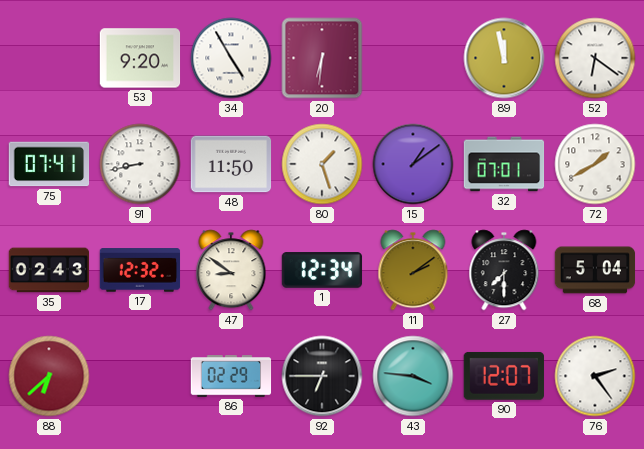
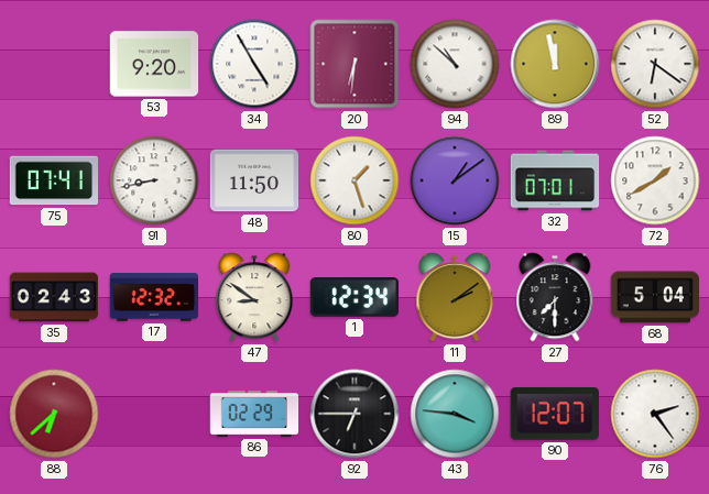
94: none -> 10:52 (455, 64)
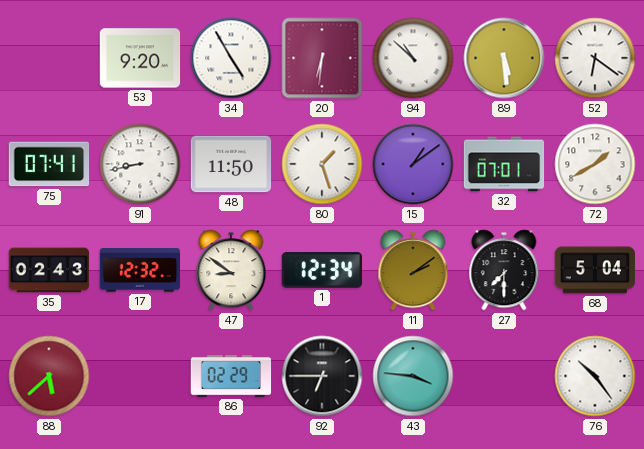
89: 11:58 -> 5:29 (504, 58)
88: 6:38 -> 5:38 (49, 376)
90: 12:07 -> none (555, 414)
76: 2:24 -> 10:24 (595, 376)
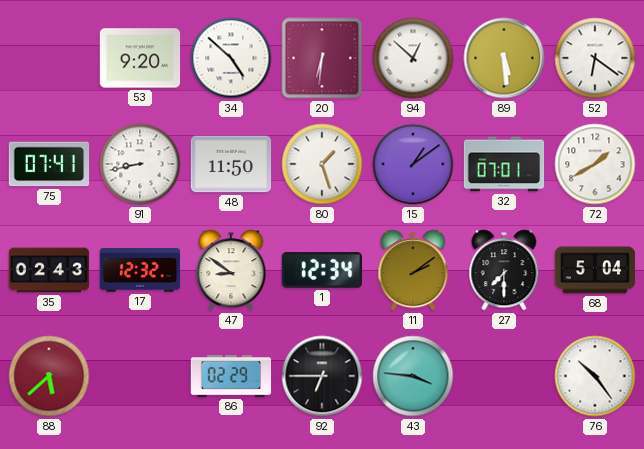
34: 4:55 -> 4:52 (231, 58)
94: 10:52 -> 12:52 (413, 58)
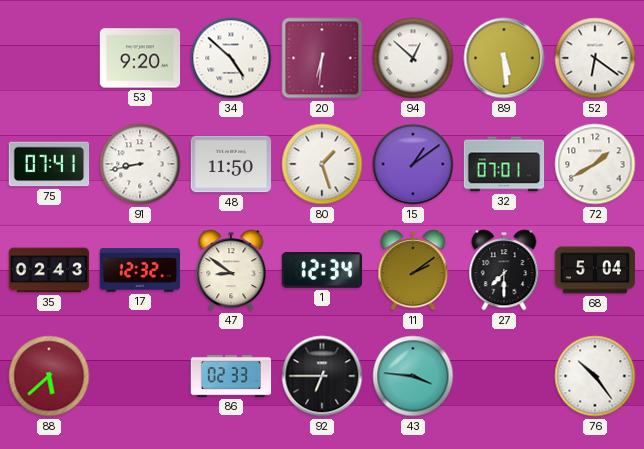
86: 02:29 -> 02:33 (231, 376)
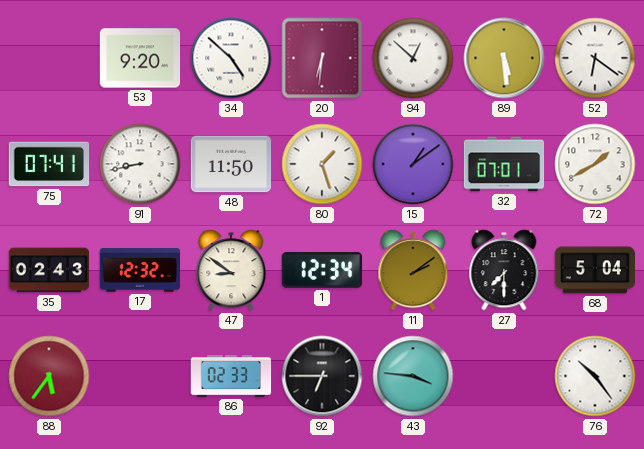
88: 5:38 -> 5:36 (49, 376)
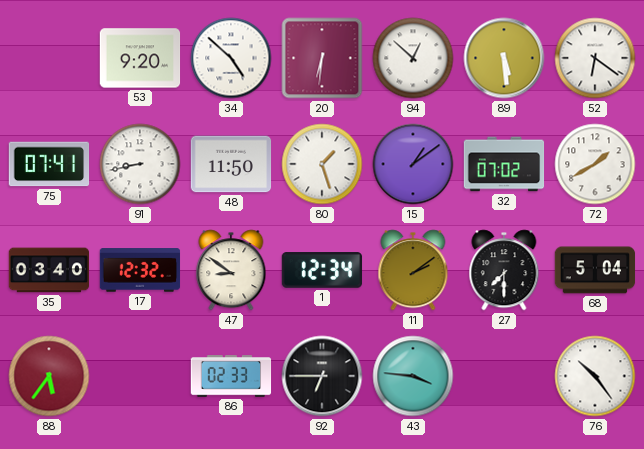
32: 07:01 -> 07:02 (504, 164)
35: 02:43 -> 03:40 (49, 270)
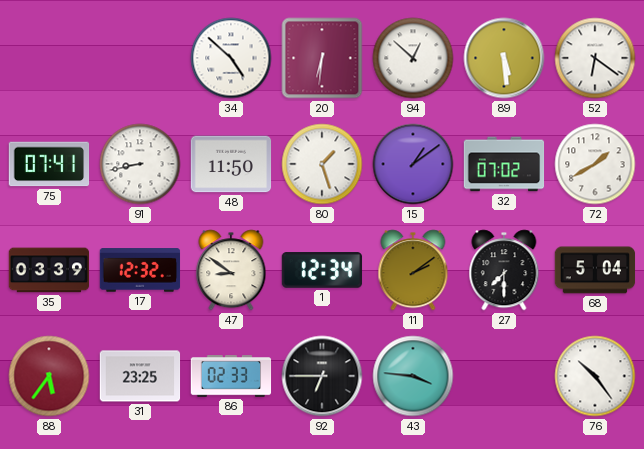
53: 9:20 -> none (140, 58)
35: 03:40 -> 03:39 (49, 270)
31: none -> 23:25 (140, 376)
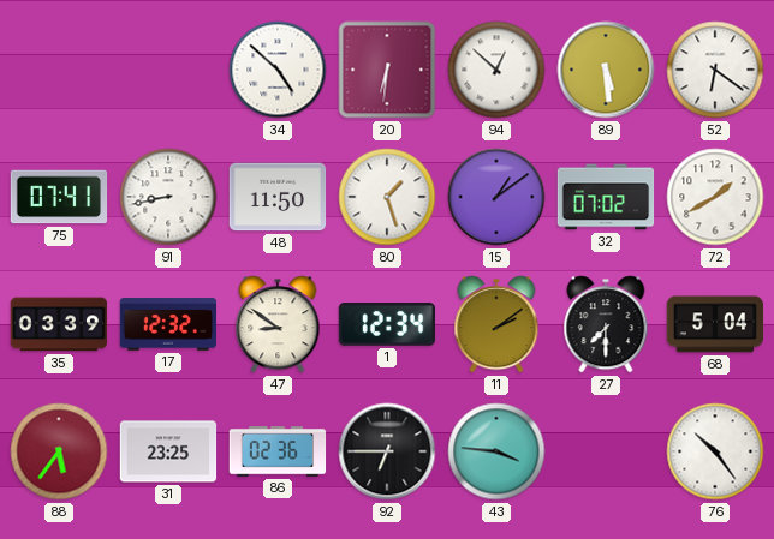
86: 02:33 -> 02:36 (278, 451)
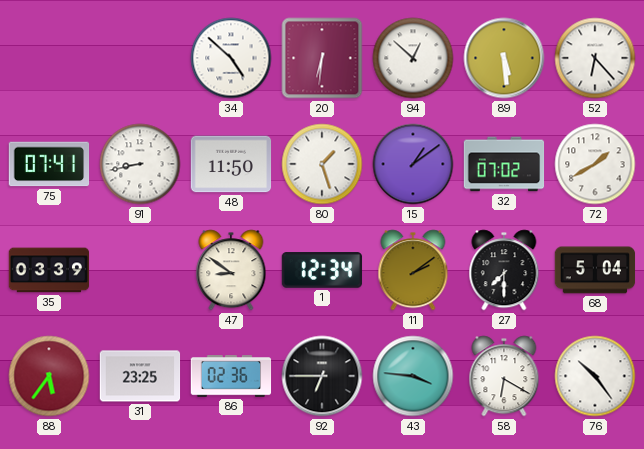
52: 6:21 -> 6:23 (595, 58)
17: 12:32 -> none (168, 324)
58: none -> 6:20 (504, 376)
